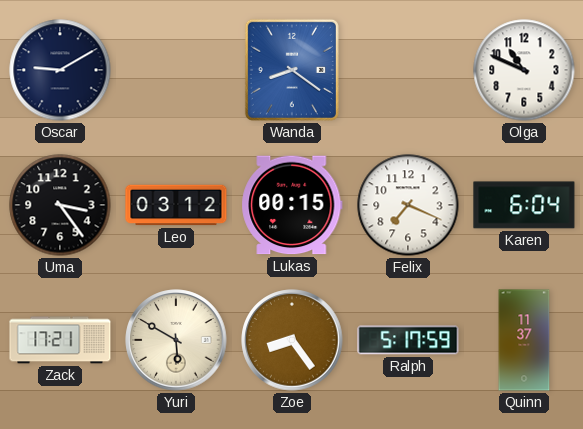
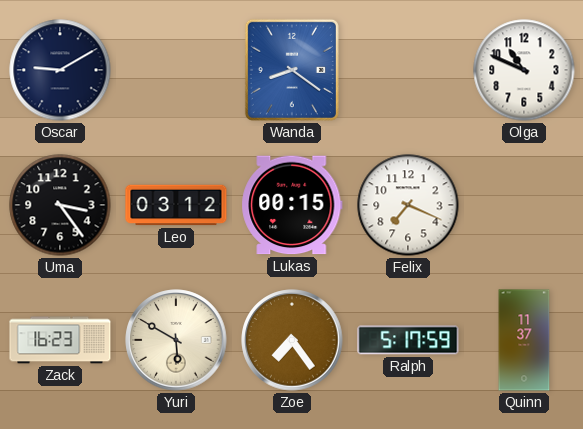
Karen: 6:04 -> none (524, 205)
Zack: 17:21 -> 16:23 (60, 340)
Zoe: 8:24 -> 7:24 (292, 340)
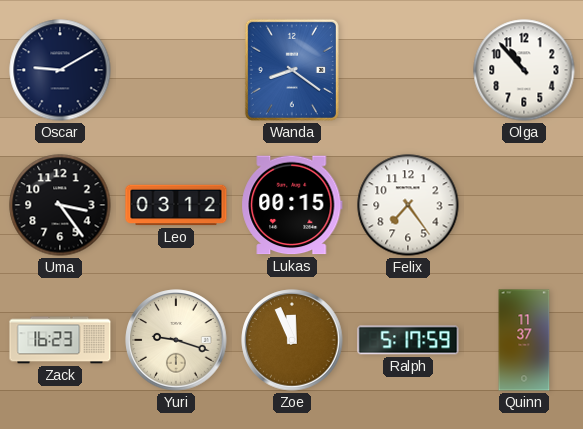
Olga: 10:49 -> 10:53 (524, 70)
Felix: 7:19 -> 7:24 (408, 205)
Yuri: 5:50 -> 9:18 (176, 340)
Zoe: 7:24 -> 11:56 (292, 340)
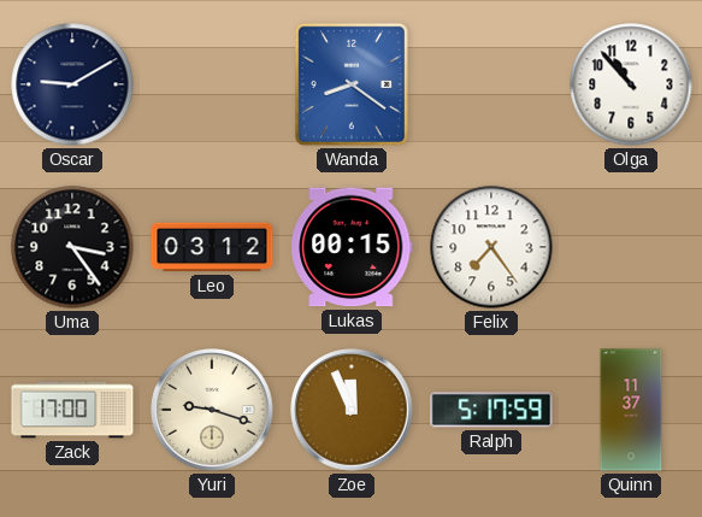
Zack: 16:23 -> 17:00 (72, 410)
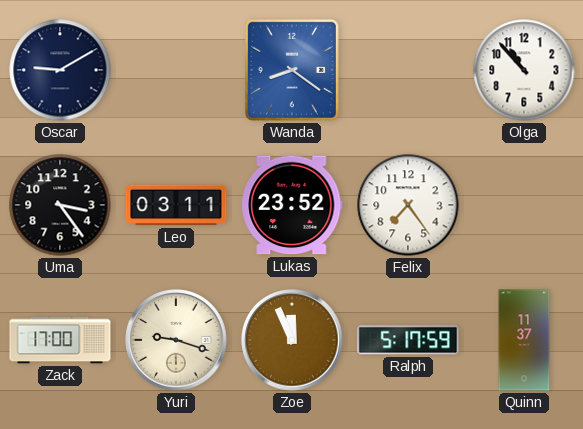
Leo: 03:12 -> 03:11 (176, 205)
Lukas: 00:15 -> 23:52 (292, 205)
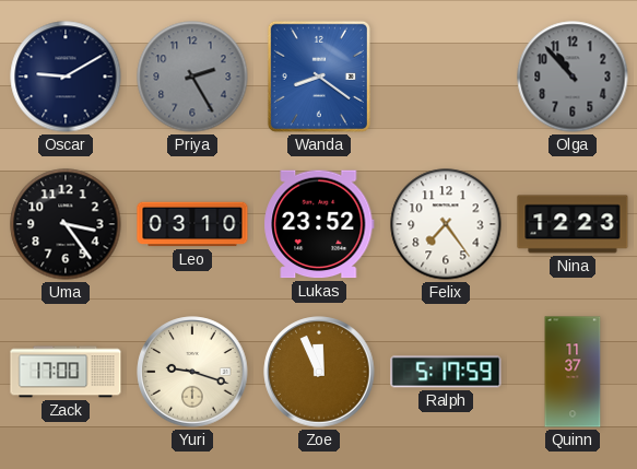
Priya: none -> 2:25 (192, 77)
Olga dial: white -> grey (573, 77)
Leo: 03:11 -> 03:10 (192, 224)
Nina: none -> 12:23 (573, 224)
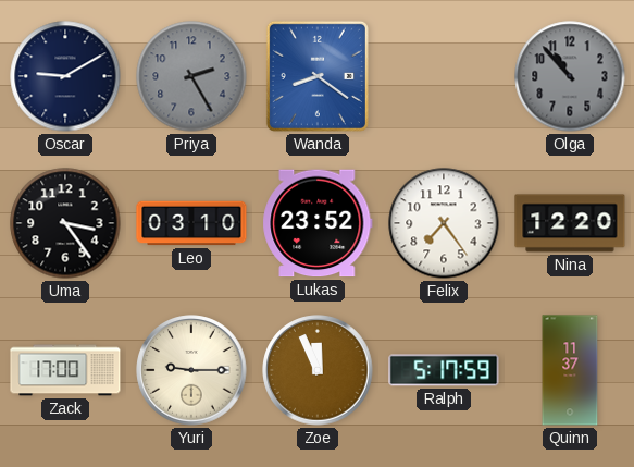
Nina: 12:23 -> 12:20 (570, 223)
Yuri: 9:18 -> 9:15 (191, 370)
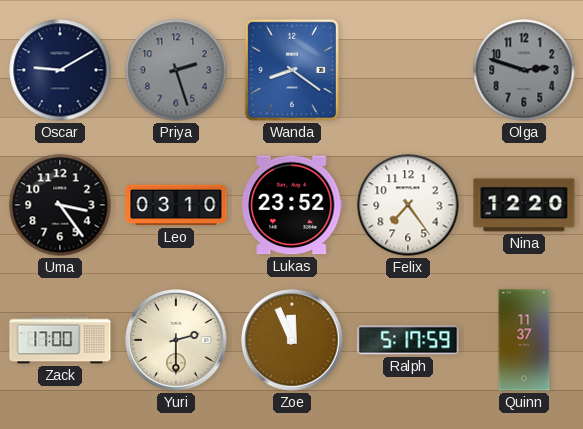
Priya: 2:25 -> 2:27 (176, 70)
Olga: 10:53 -> 2:48 (524, 70)
Yuri: 9:15 -> 2:30 (176, 340)
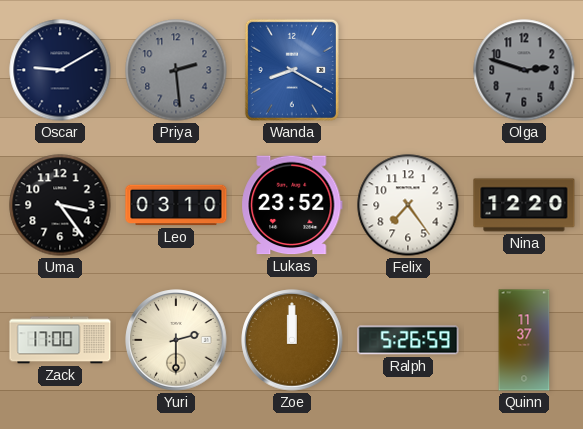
Priya: 2:27 -> 2:29 (176, 70)
Wanda: 8:21 -> 8:20 (292, 70)
Zoe: 11:56 -> 12:00 (292, 340)
Ralph: 5:17 -> 5:26 (408, 340)
